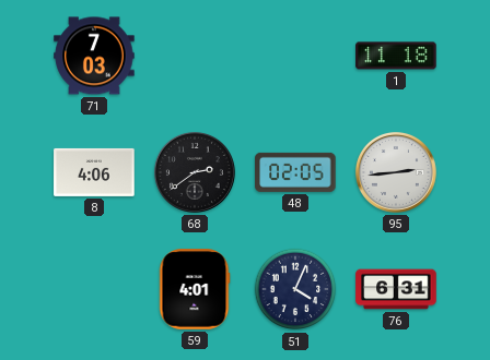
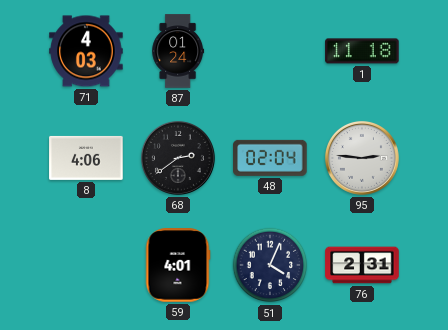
71: 7:03 -> 4:03 (86, 51)
87: none -> 01:24 (178, 51)
48: 02:05 -> 02:04 (270, 158)
95: 2:44 -> 2:46 (362, 158)
76: 6:31 -> 2:31 (362, 265)
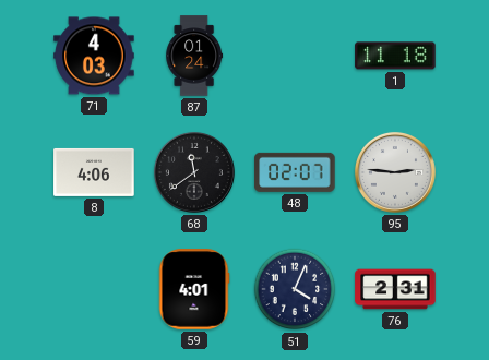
68: 2:39 -> 11:39 (194, 172)
48: 02:04 -> 02:07 (295, 172)
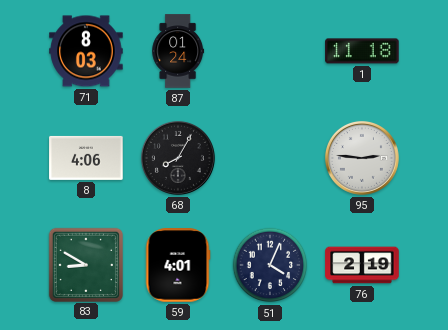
71: 4:03 -> 8:03 (86, 51)
68: 11:39 -> 8:05 (178, 158)
48: 02:07 -> none (295, 172)
83: none -> 8:50 (85, 264)
76: 2:31 -> 2:19 (362, 265)
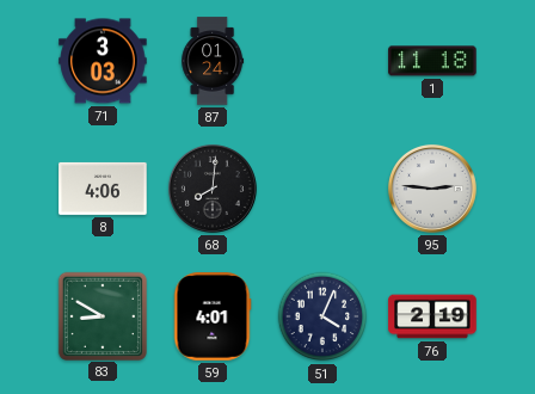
71: 8:03 -> 3:03 (103, 61)
68: 8:05 -> 8:01 (213, 189)
